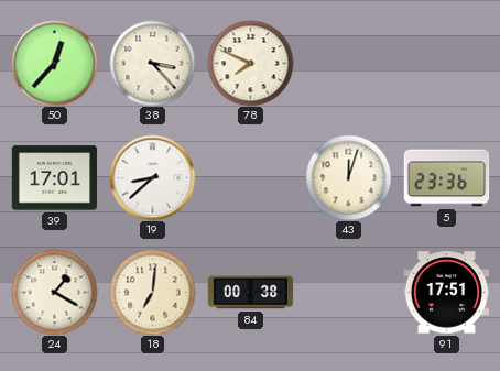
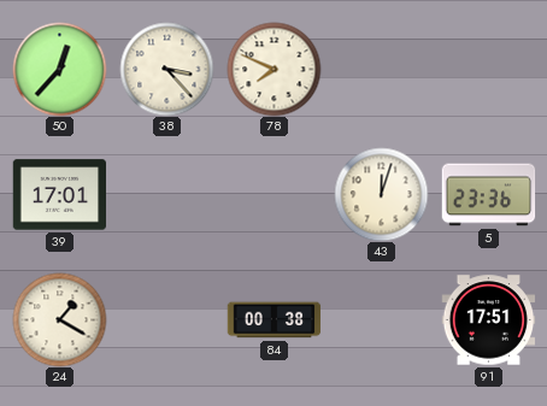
19: 8:38 -> none (152, 177)
18: 7:01 -> none (152, 292)
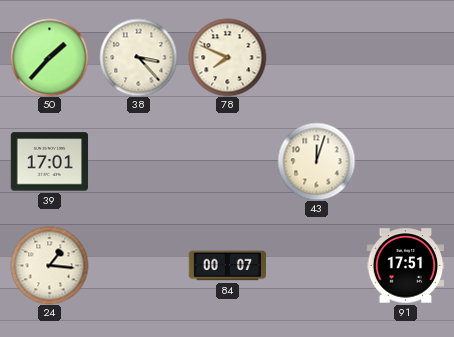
50: 12:37 -> 1:37 (49, 57)
5: 23:36 -> none (488, 195)
24: 1:20 -> 1:16 (49, 265)
84: 00:38 -> 00:07 (227, 266)
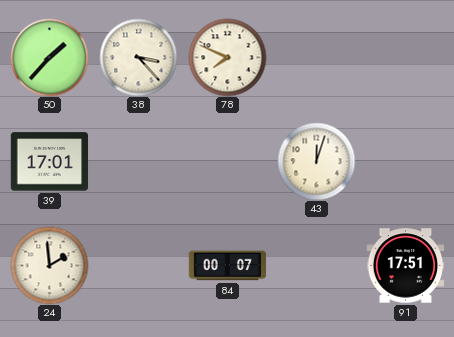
24: 1:16 -> 1:59 (49, 265)
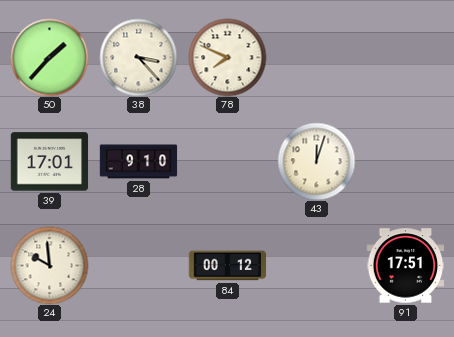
28: none -> 9:10 (138, 162)
24: 1:59 -> 9:59 (49, 265)
84: 00:07 -> 00:12 (227, 266)
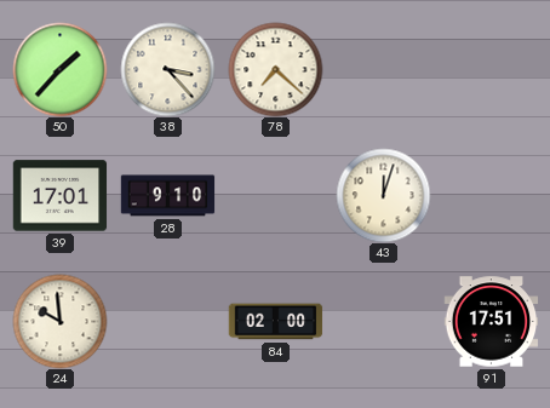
78: 7:49 -> 7:22 (275, 69)
84: 00:12 -> 02:00 (275, 322)
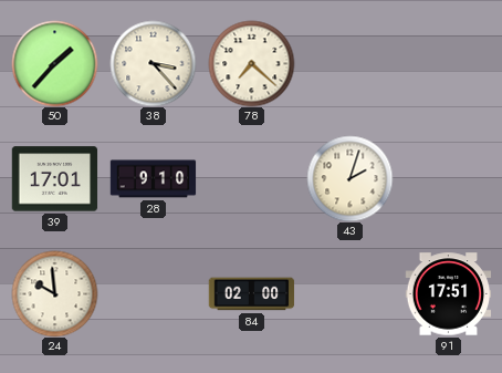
43: 12:03 -> 2:03 (349, 178)
